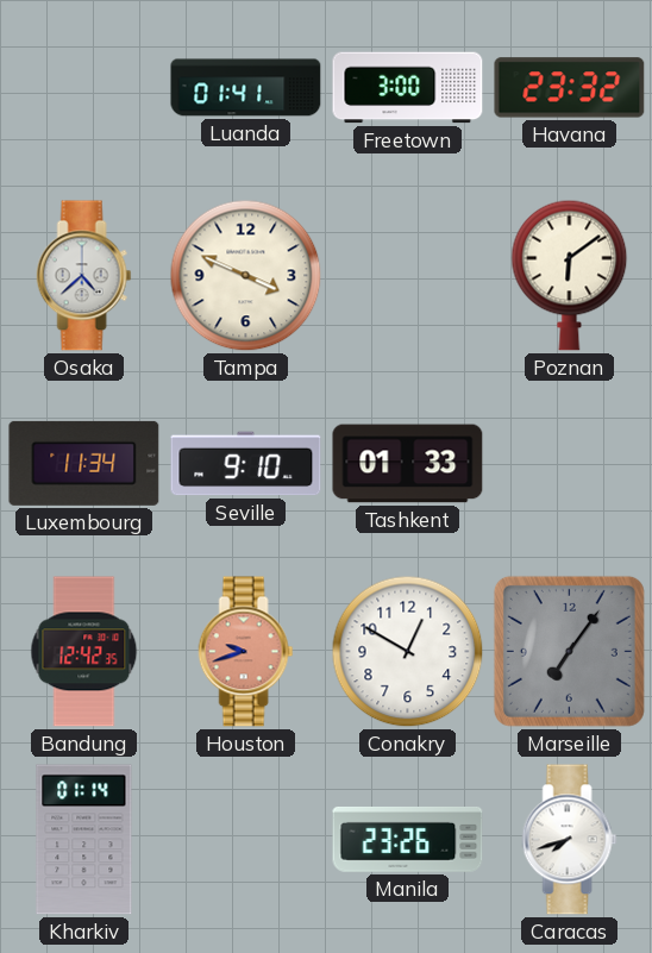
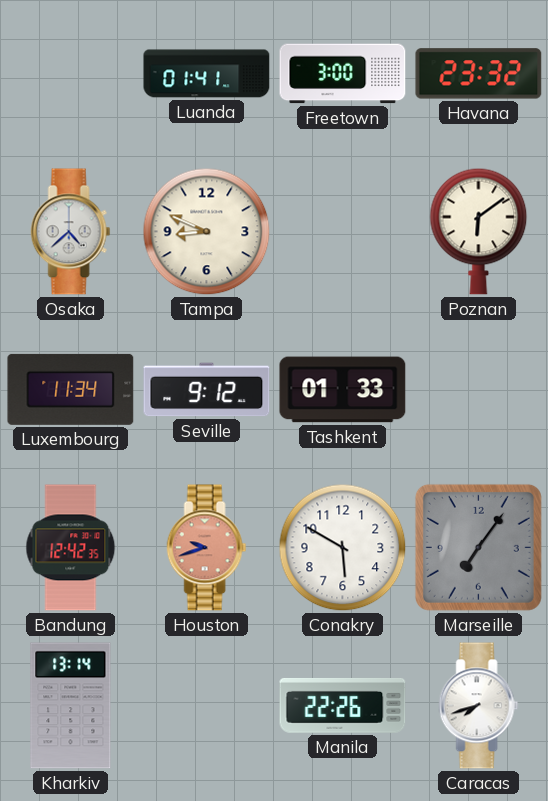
Tampa: 3:49 -> 8:49 (207, 232)
Seville: 9:10 -> 9:12 (207, 390)
Conakry: 12:50 -> 5:50 (343, 548)
Kharkiv: 01:14 -> 13:14 (71, 706)
Manila: 23:26 -> 22:26 (343, 705)
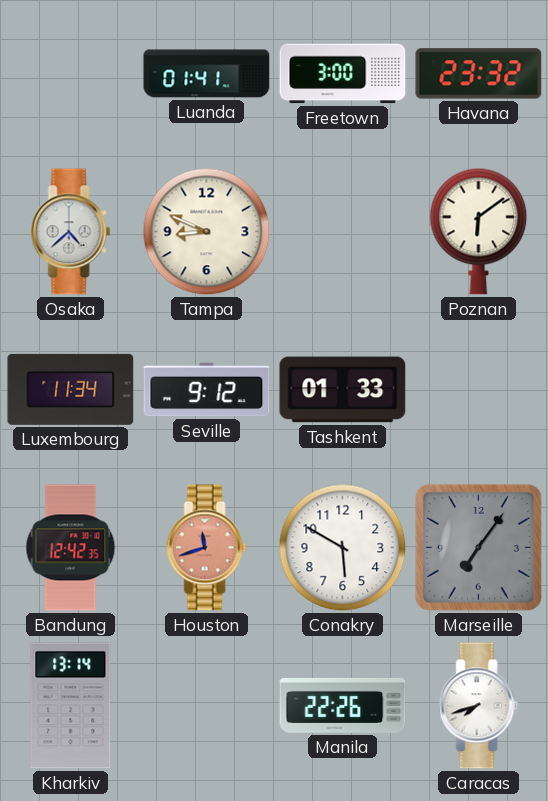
Houston: 9:42 -> 11:42 (207, 548)
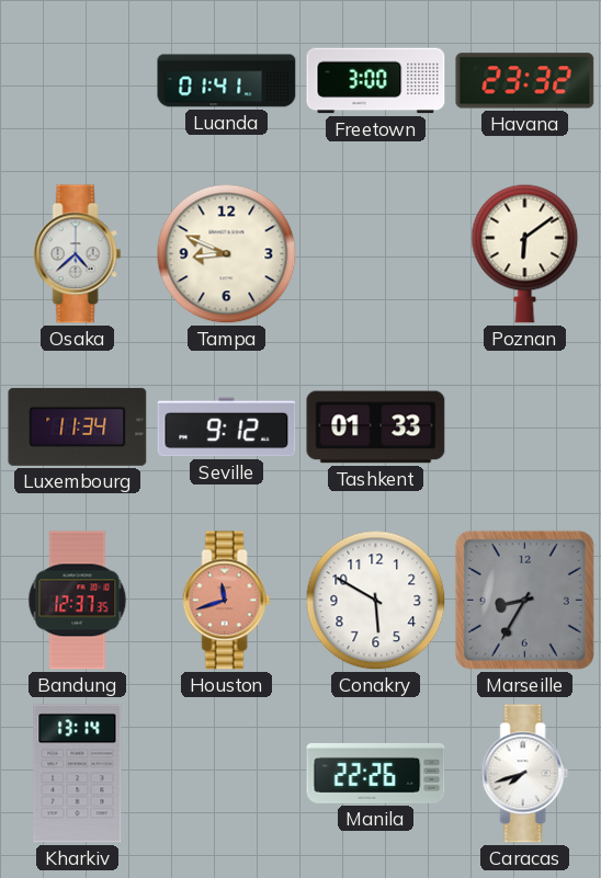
Bandung: 12:42 -> 12:37 (78, 601)
Marseille: 7:06 -> 8:35 (524, 600)
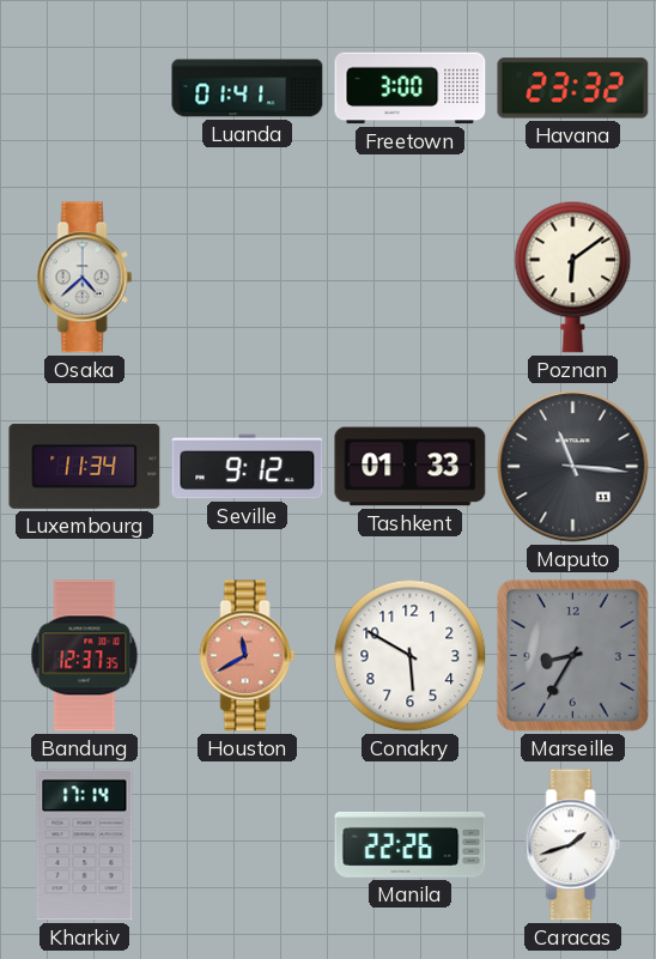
Tampa: 8:49 -> none (227, 254)
Maputo: none -> 11:16 (573, 467)
Houston: 11:42 -> 11:40 (248, 656)
Kharkiv: 13:14 -> 17:14 (85, 845)
Caracas: 7:42 -> 1:42 (573, 845)
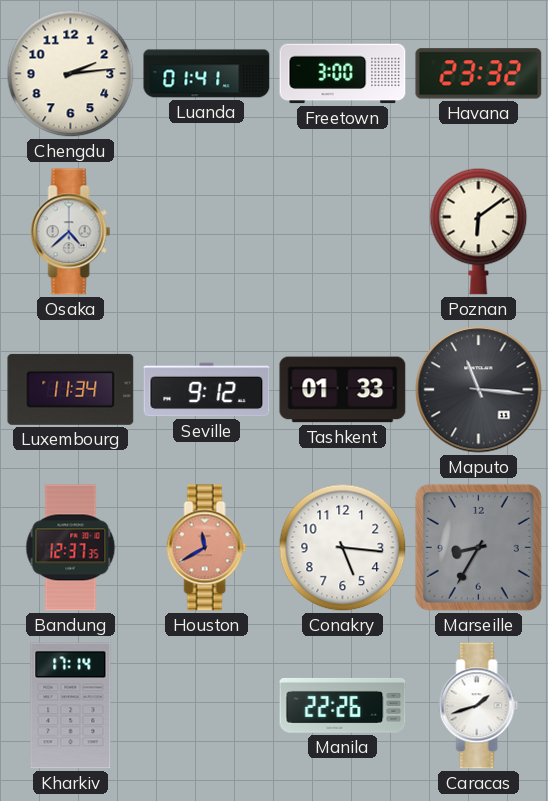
Chengdu: none -> 2:14 (71, 74)
Conakry: 5:50 -> 5:16 (343, 548)
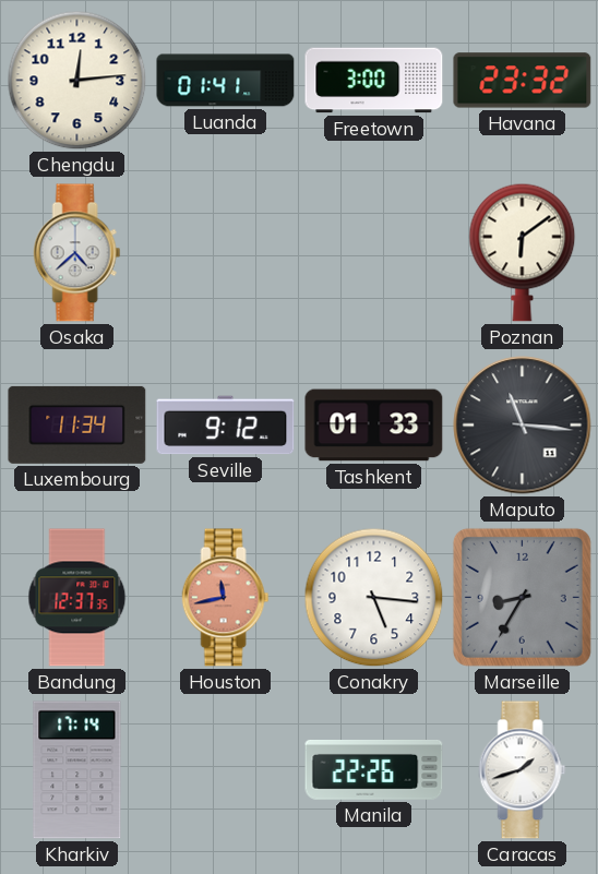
Chengdu: 2:14 -> 12:14 (77, 81)
Houston: 11:40 -> 11:43 (226, 598)
